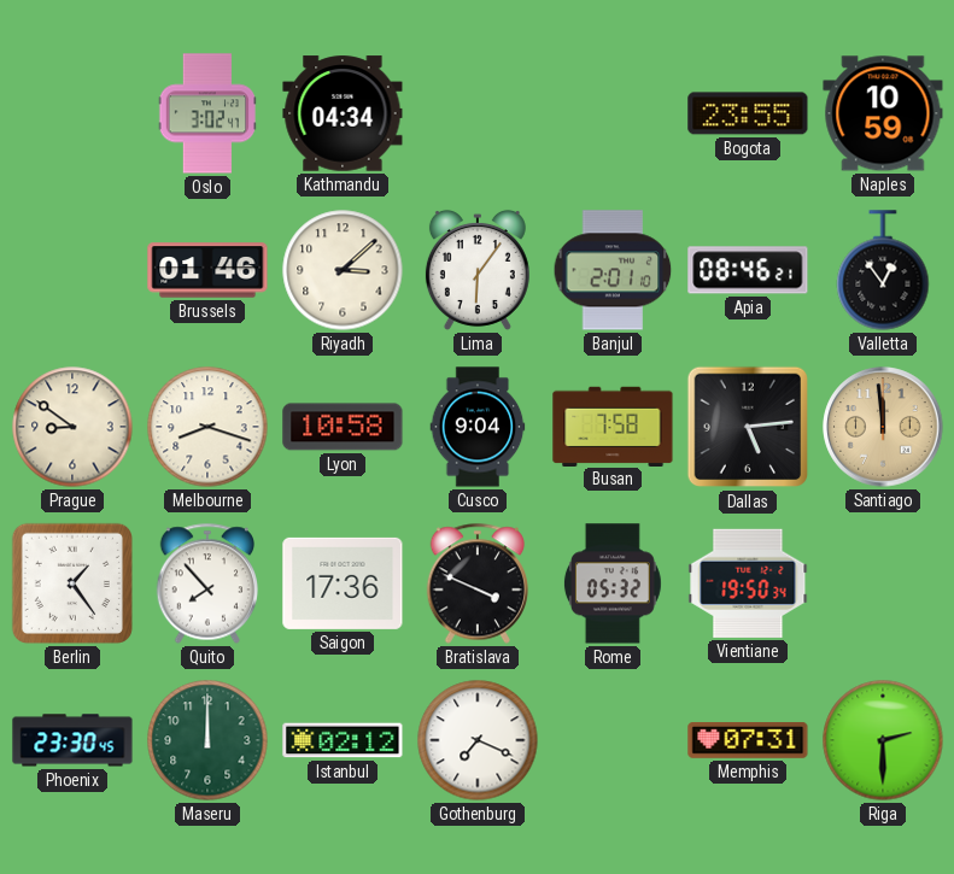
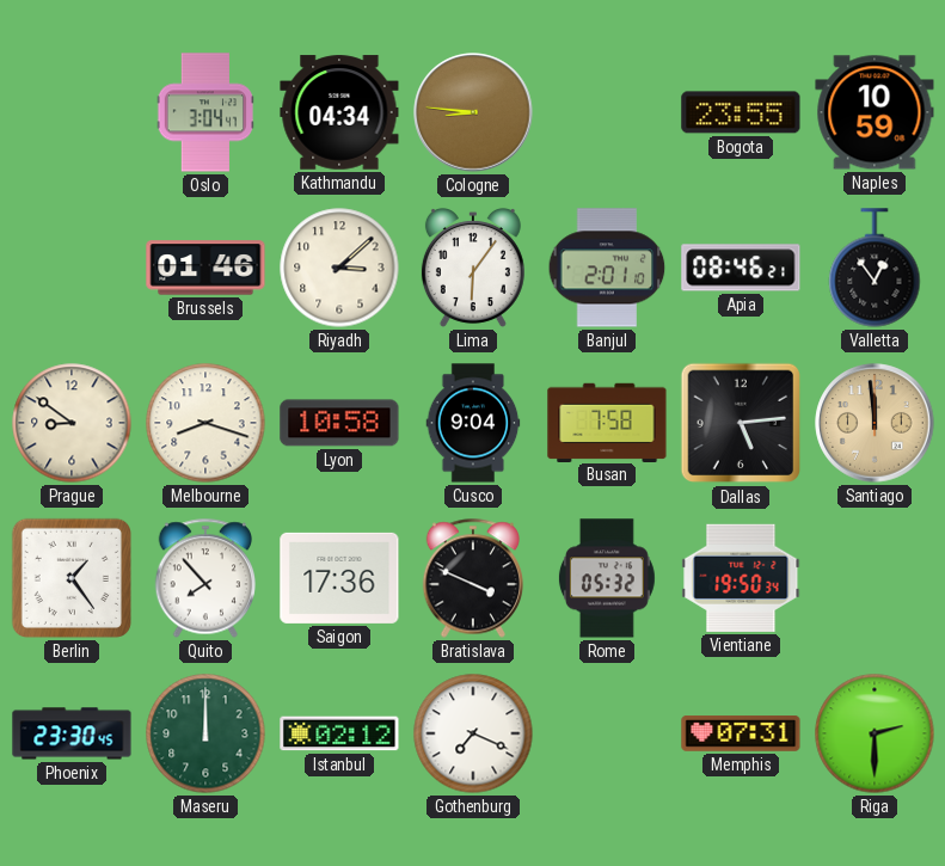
Oslo: 3:02 -> 3:04 (204, 112)
Cologne: none -> 8:46 (473, 112)
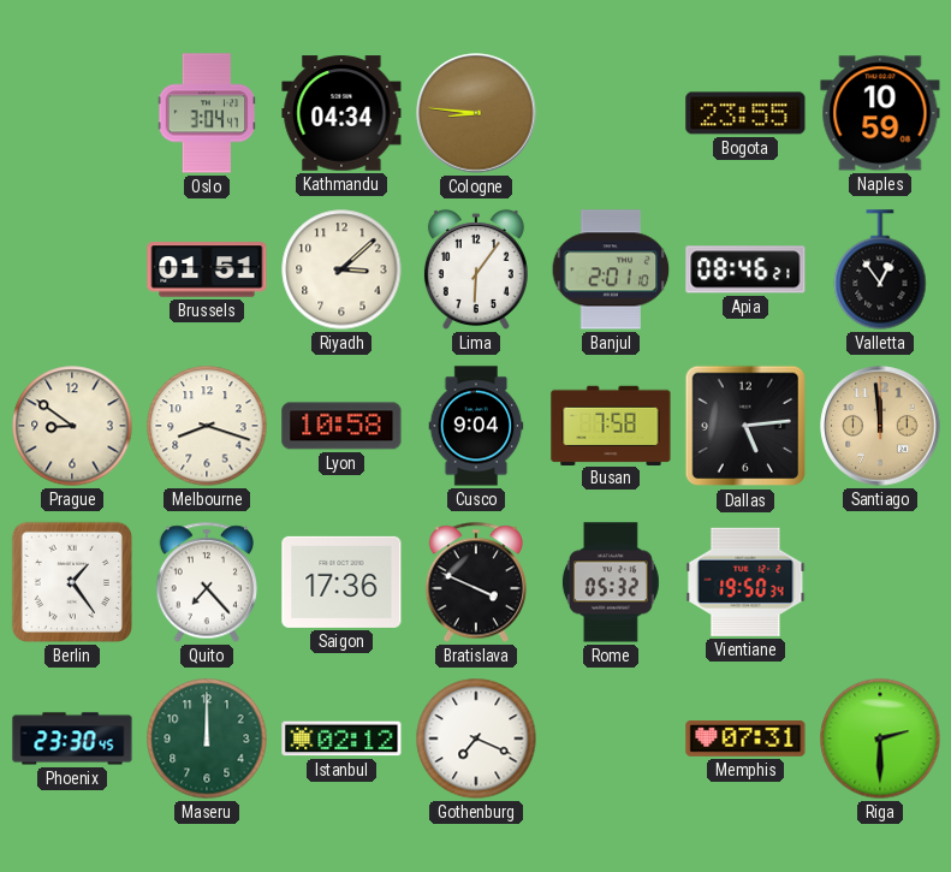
Brussels: 01:46 -> 01:51 (207, 269)
Quito: 7:53 -> 7:23 (206, 582)
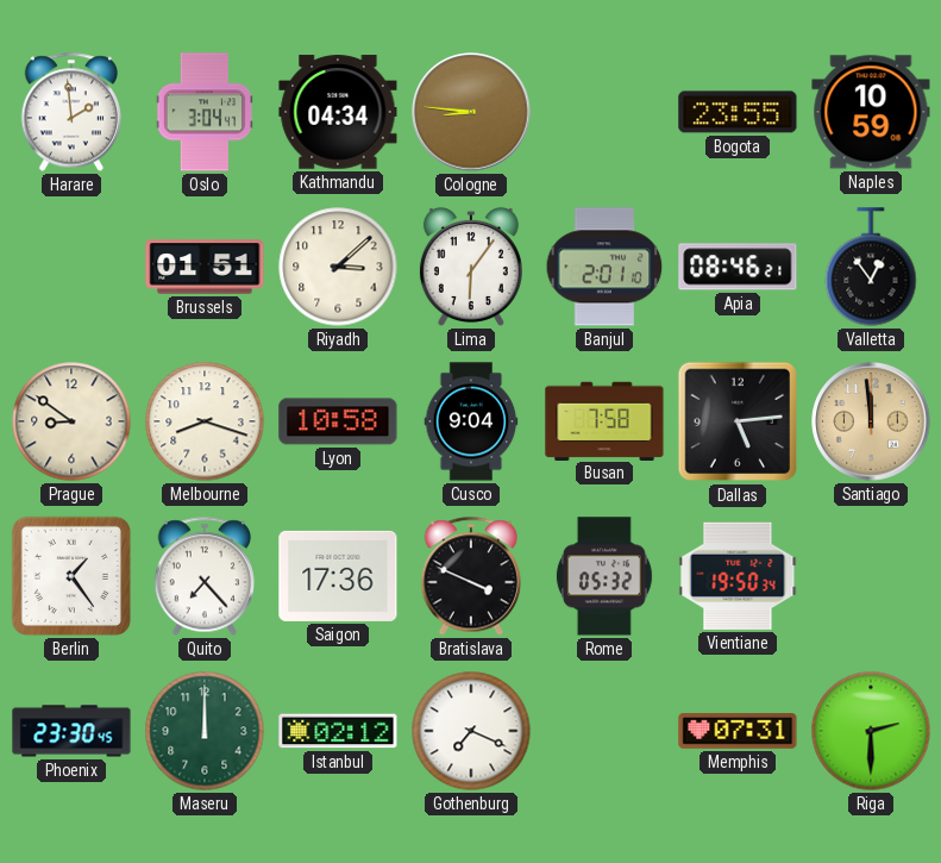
Harare: none -> 1:59 (70, 112)
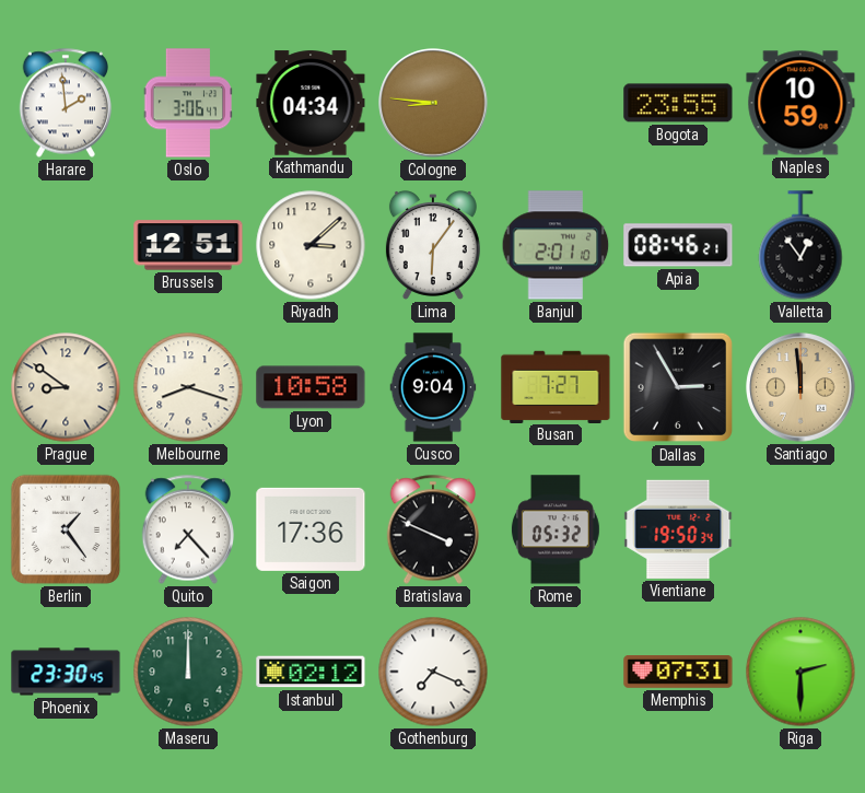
Oslo: 3:04 -> 3:06 (187, 103)
Brussels: 01:51 -> 12:51 (188, 245)
Busan: 7:58 -> 7:27 (556, 386)
Dallas: 5:14 -> 2:55 (678, 387)
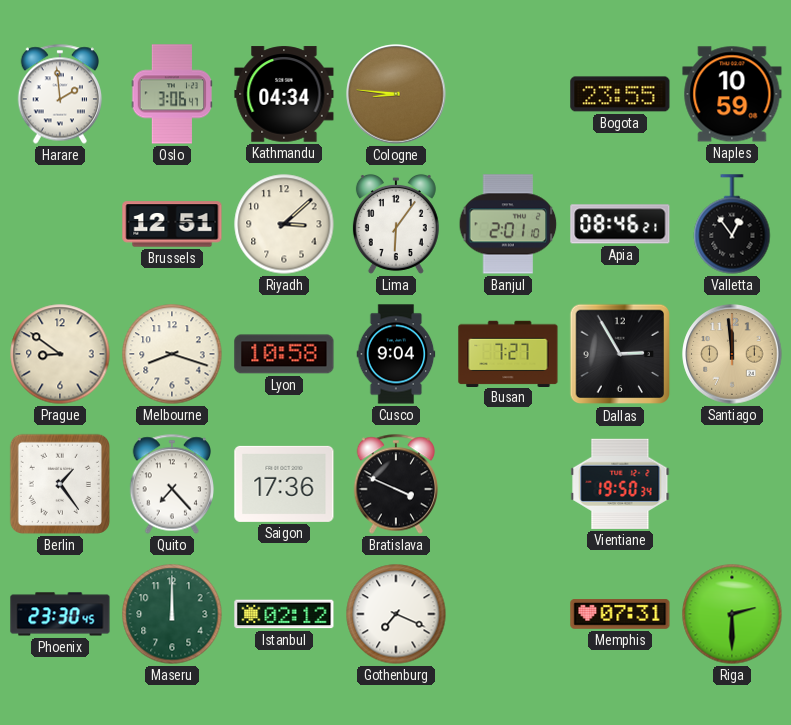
Rome: 05:32 -> none (556, 529)
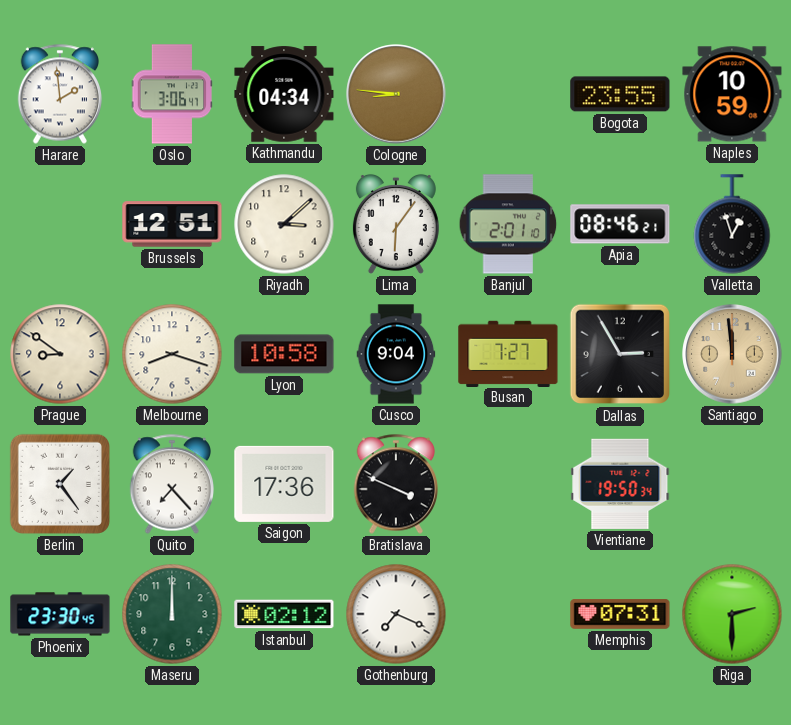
Valletta: 12:54 -> 12:57 (732, 224)
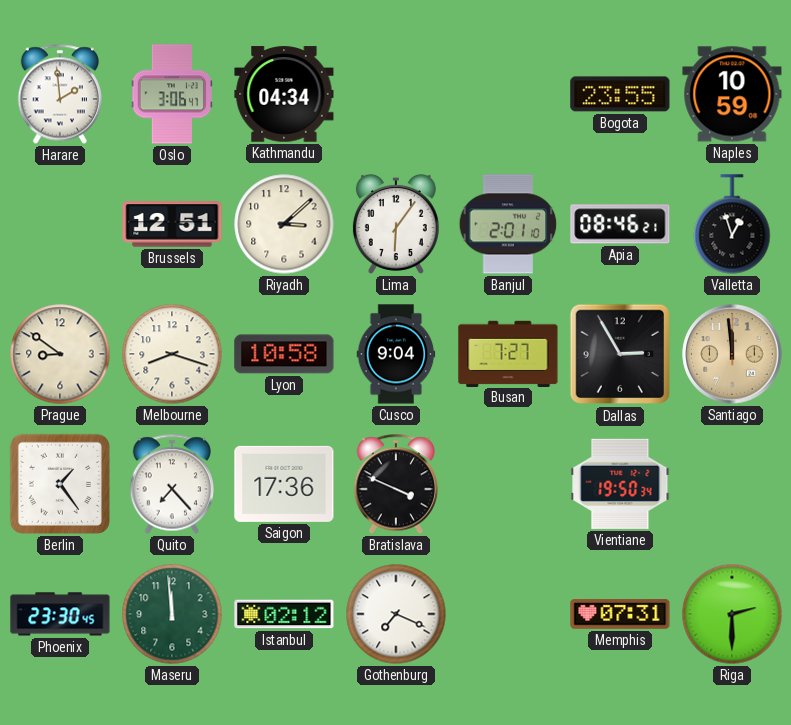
Cologne: 8:46 -> none (396, 94)
Maseru: 12:00 -> 11:59 (172, 614)
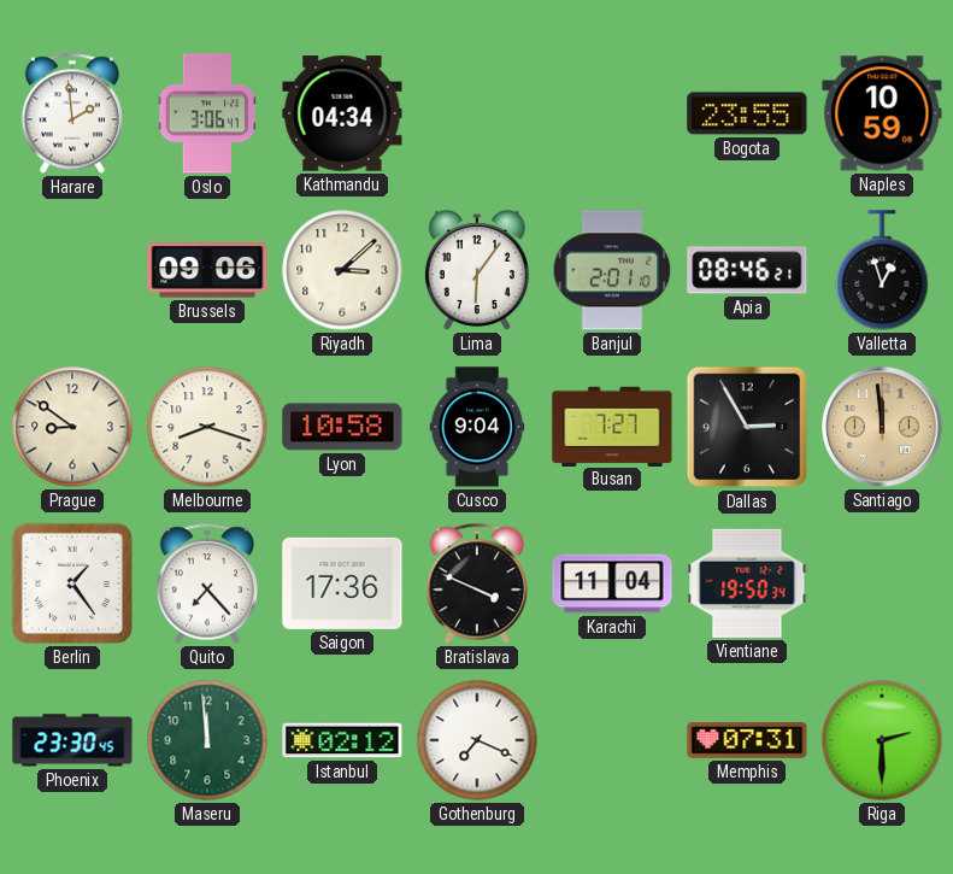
Brussels: 12:51 -> 09:06 (207, 270)
Karachi: none -> 11:04 (612, 583)
